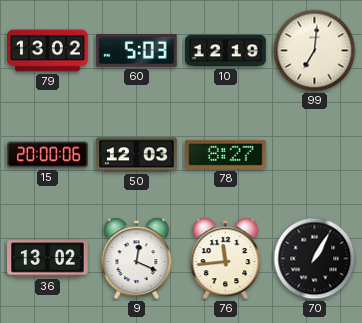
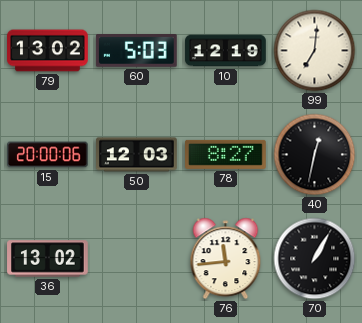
40: none -> 12:32 (315, 155)
9: 12:19 -> none (137, 259)
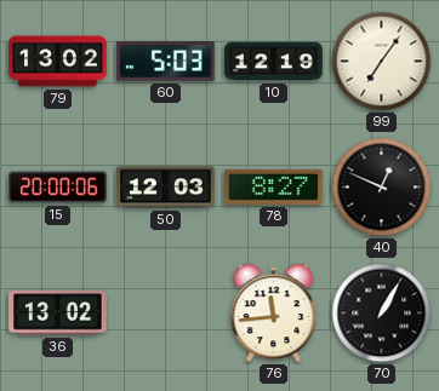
99: 7:01 -> 7:06 (382, 62)
40: 12:32 -> 12:49 (382, 188)
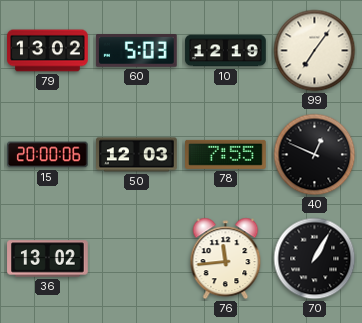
78: 8:27 -> 7:55 (226, 154)
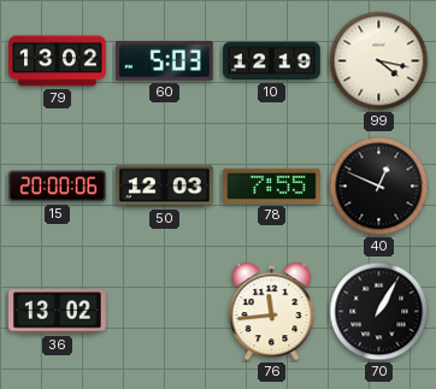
99: 7:06 -> 4:17 (379, 61)
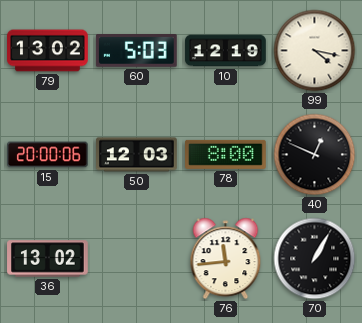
78: 7:55 -> 8:00 (226, 154)
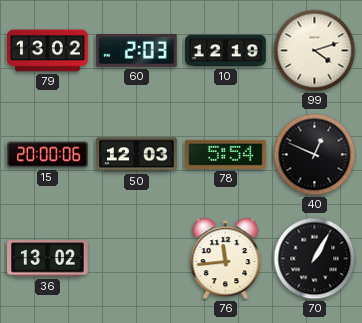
60: 5:03 -> 2:03 (136, 51)
99: 4:17 -> 4:12 (315, 51)
78: 8:00 -> 5:54 (226, 154)
